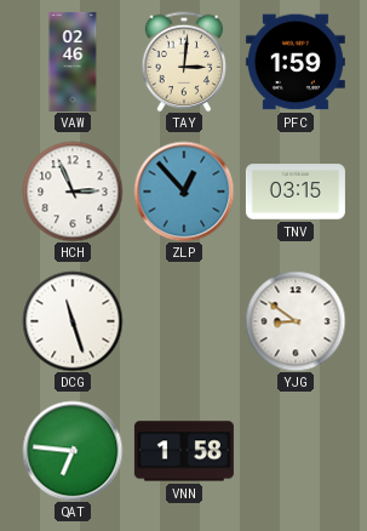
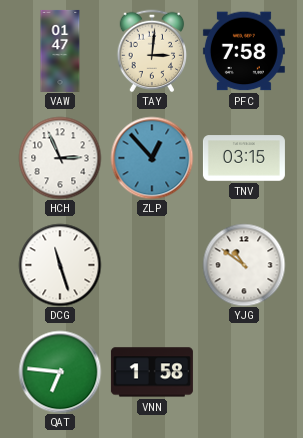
VAW: 02:46 -> 01:47 (60, 51)
PFC: 1:59 -> 7:58 (244, 51)
YJG: 8:51 -> 10:51 (244, 265)
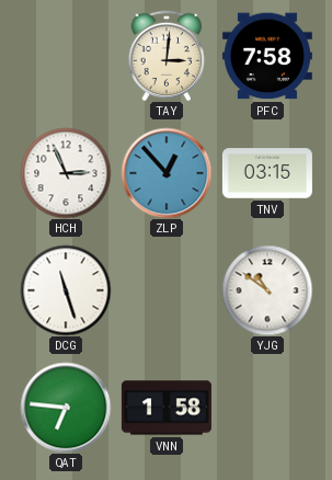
VAW: 01:47 -> none (60, 51)
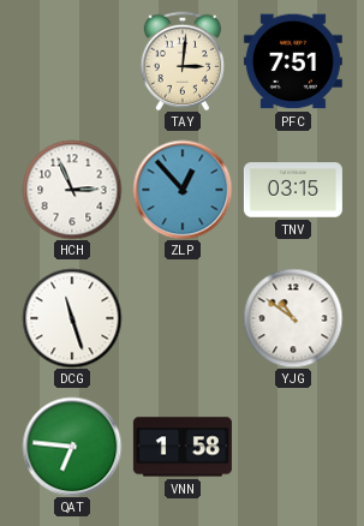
PFC: 7:58 -> 7:51 (293, 61)
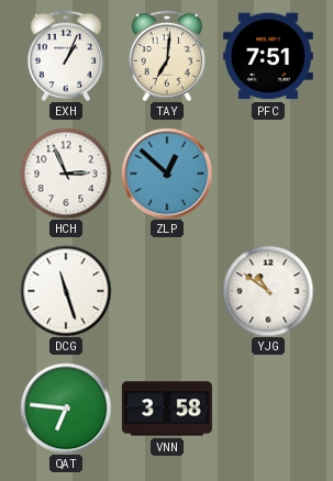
EXH: none -> 1:04 (66, 56)
TAY: 3:01 -> 7:01 (167, 56)
ZLP: 12:53 -> 12:52 (167, 174)
TNV: 03:15 -> none (293, 190)
VNN: 1:58 -> 3:58 (167, 409)
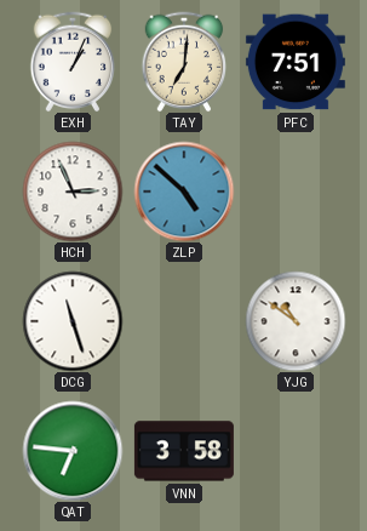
ZLP: 12:52 -> 4:52 (184, 192)
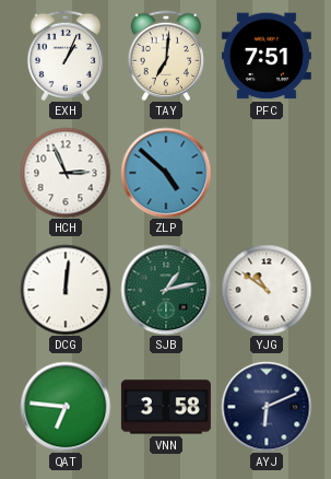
DCG: 11:27 -> 12:01 (66, 290)
SJB: none -> 1:13 (166, 290)
AYJ: none -> 6:11 (267, 407)
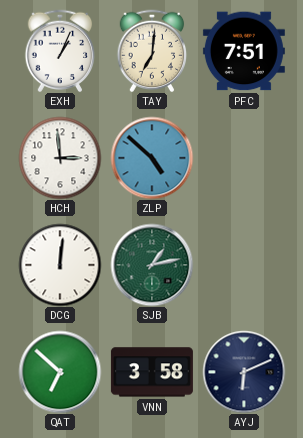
HCH: 2:56 -> 2:59 (60, 158)
YJG: 10:51 -> none (267, 290)
QAT: 6:46 -> 6:52 (60, 372)
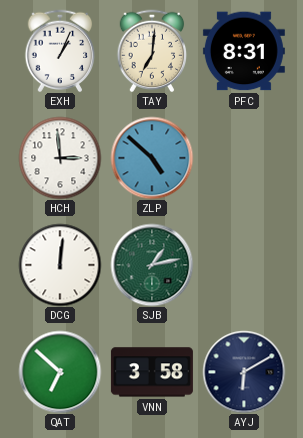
PFC: 7:51 -> 8:31 (244, 51)
AYJ: 6:11 -> 6:10 (244, 372)
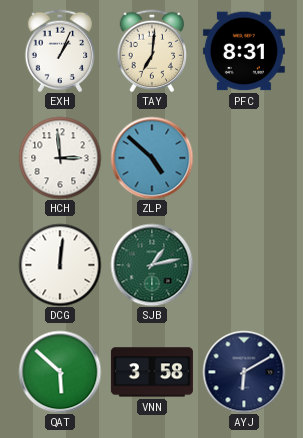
QAT: 6:52 -> 5:52 (60, 372)
